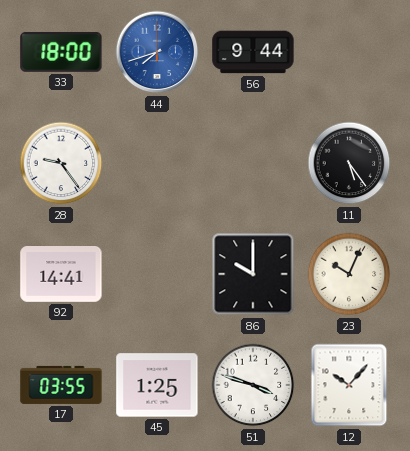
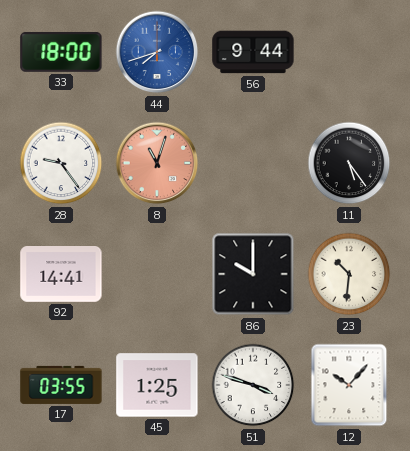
8: none -> 11:03 (157, 163)
23: 10:04 -> 10:31 (349, 274)
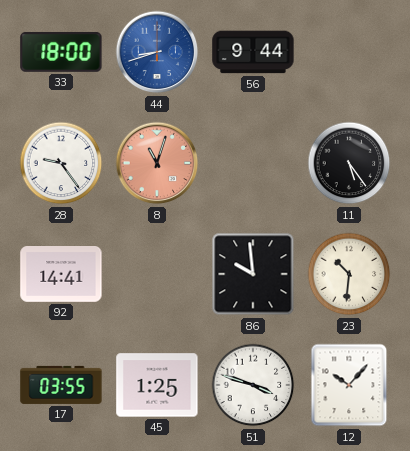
44: 7:42 -> 8:42 (157, 52)
86: 10:00 -> 9:59 (253, 274)
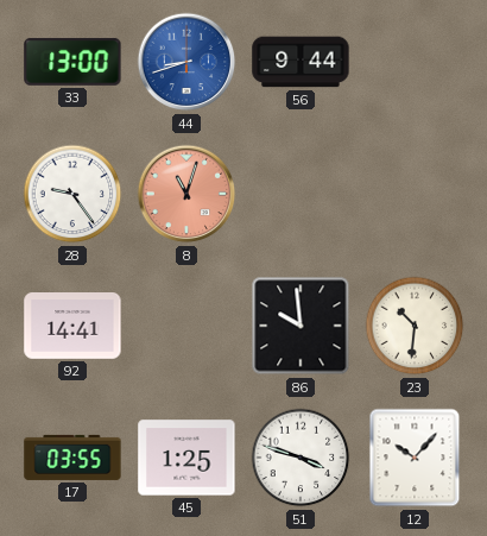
33: 18:00 -> 13:00 (72, 62)
11: 5:24 -> none (349, 163)
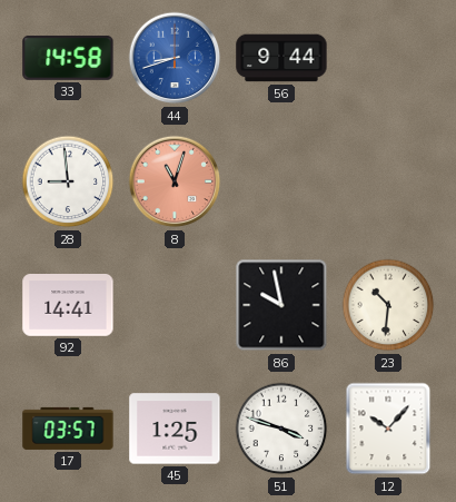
33: 13:00 -> 14:58 (68, 58)
28: 9:24 -> 8:59 (68, 181)
86: 9:59 -> 9:58 (281, 305)
17: 03:55 -> 03:57 (68, 429)
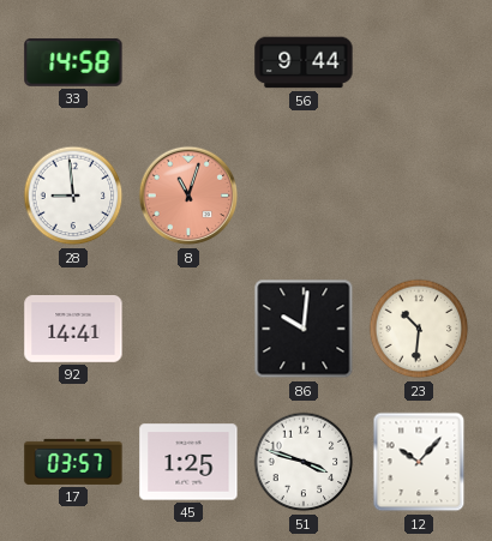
44: 8:42 -> none (175, 58)
86: 9:58 -> 10:01 (304, 329)
